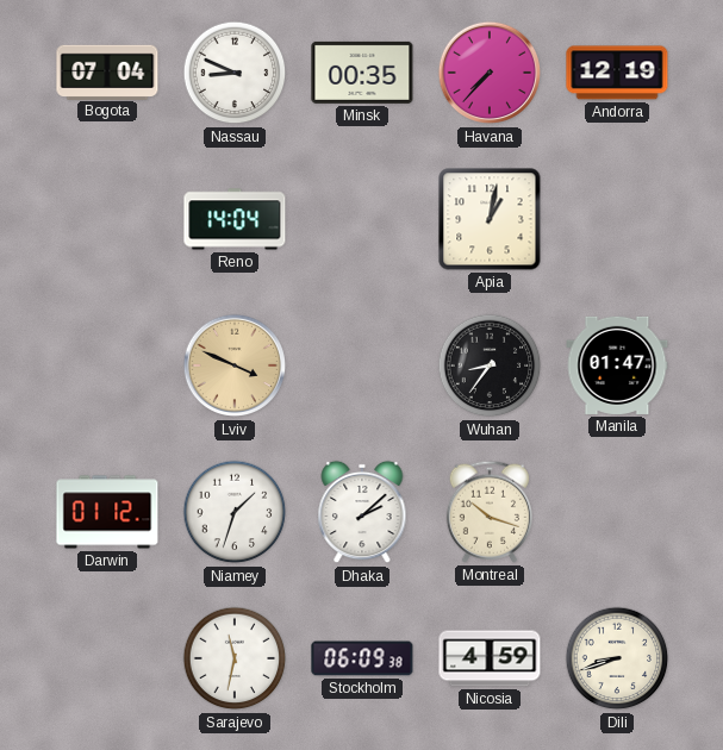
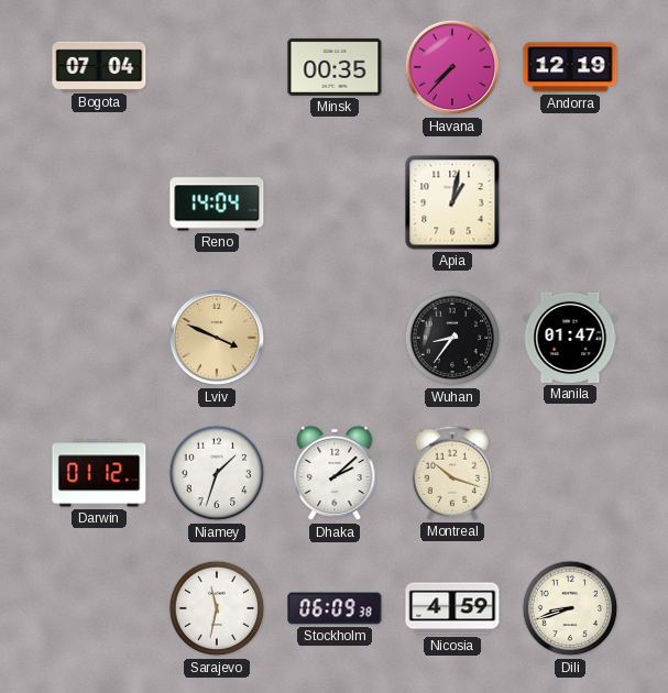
Nassau: 8:49 -> none (235, 73)
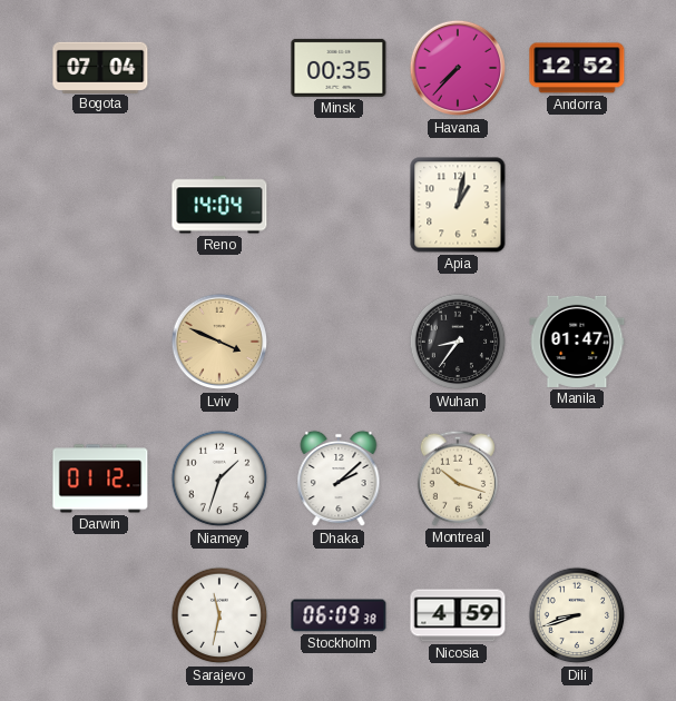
Andorra: 12:19 -> 12:52 (577, 68)
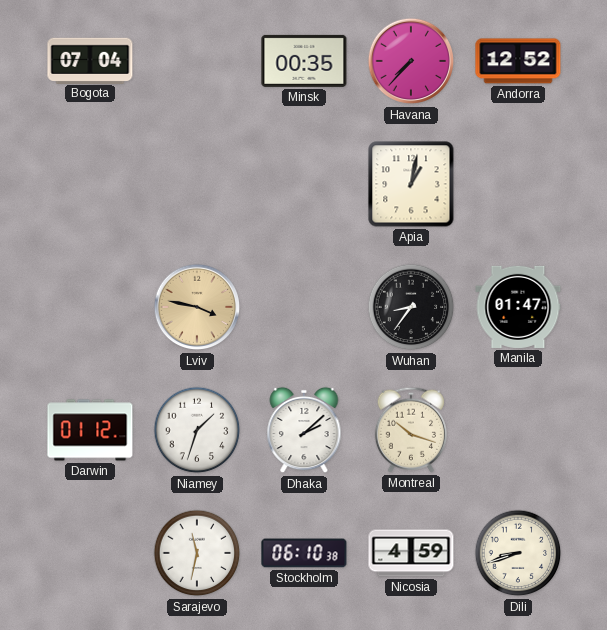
Reno: 14:04 -> none (219, 205)
Lviv: 3:49 -> 3:47 (197, 307)
Stockholm: 06:09 -> 06:10 (304, 553)
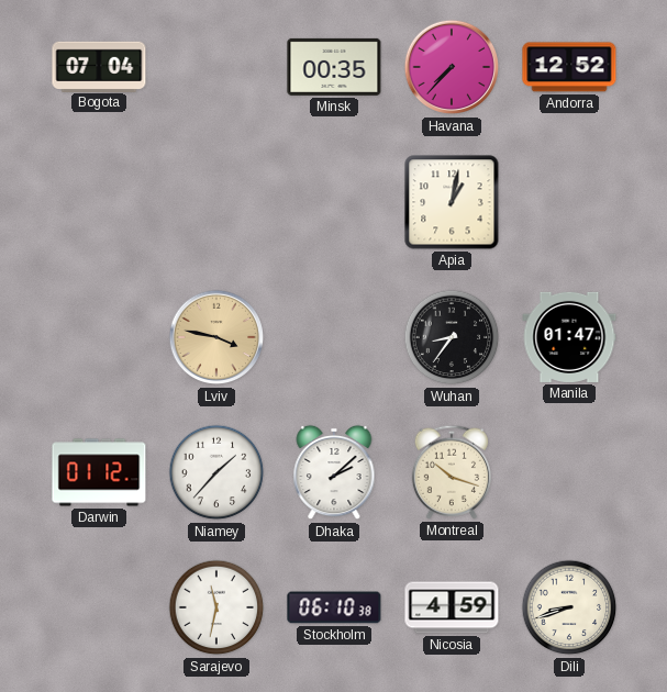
Niamey: 1:33 -> 1:37 (216, 472)
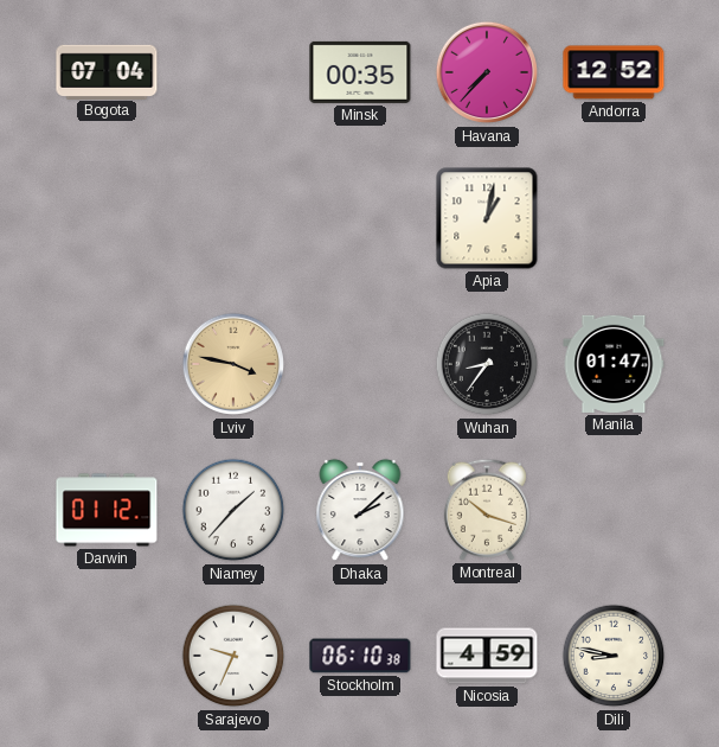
Sarajevo: 11:32 -> 9:34 (233, 656)
Dili: 8:42 -> 8:47 (614, 656)
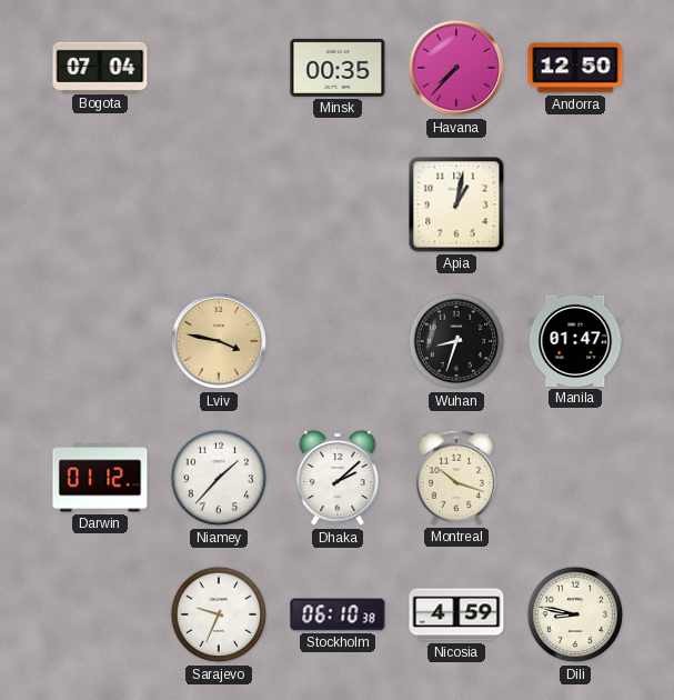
Andorra: 12:52 -> 12:50 (575, 68)
Wuhan: 8:36 -> 8:33 (456, 341)
